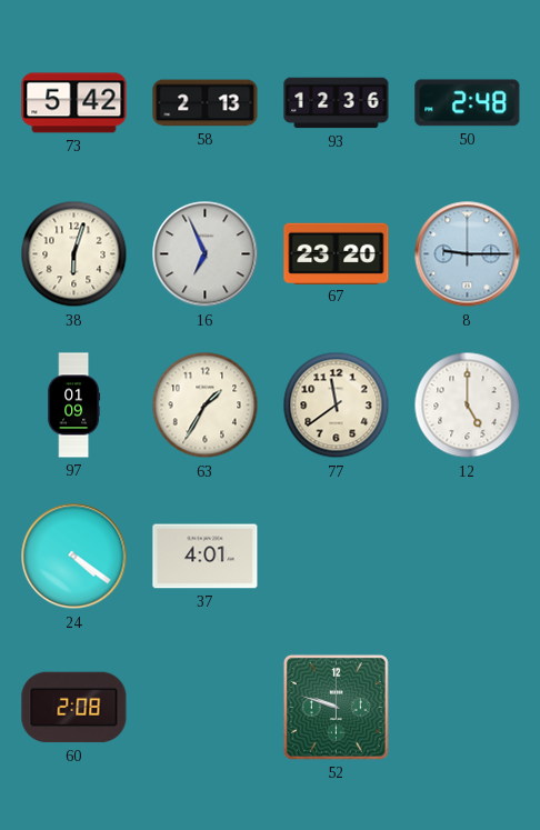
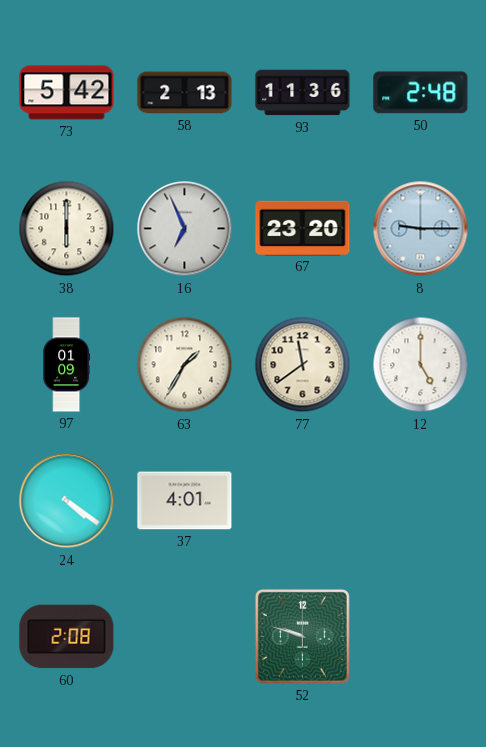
93: 12:36 -> 11:36 (303, 93)
38: 6:03 -> 6:00 (67, 229)
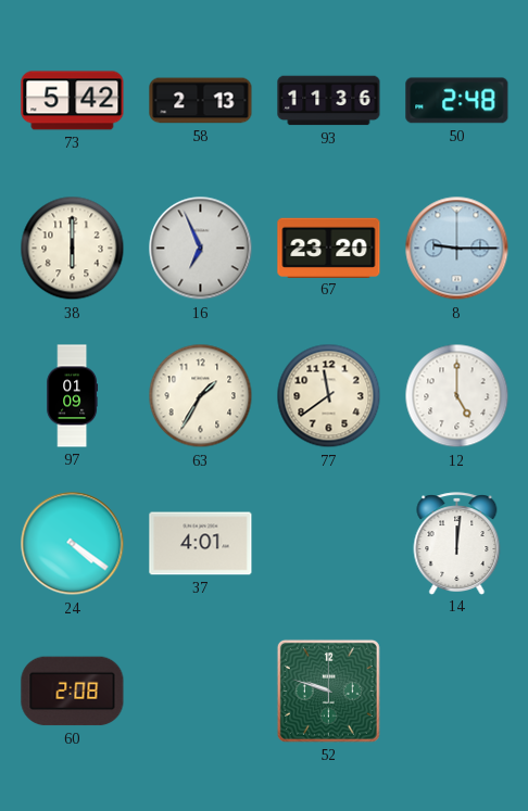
14: none -> 12:01 (457, 543)
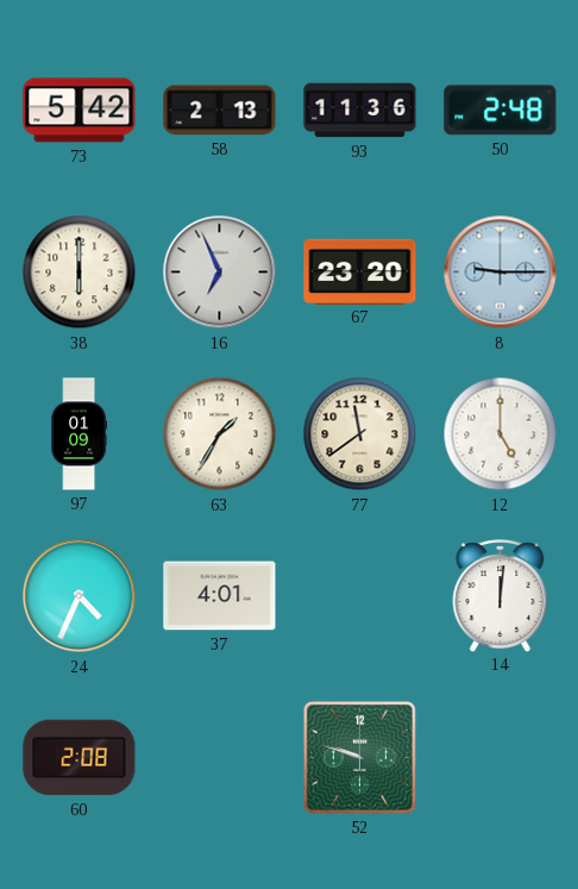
24: 4:21 -> 4:34 (80, 596)
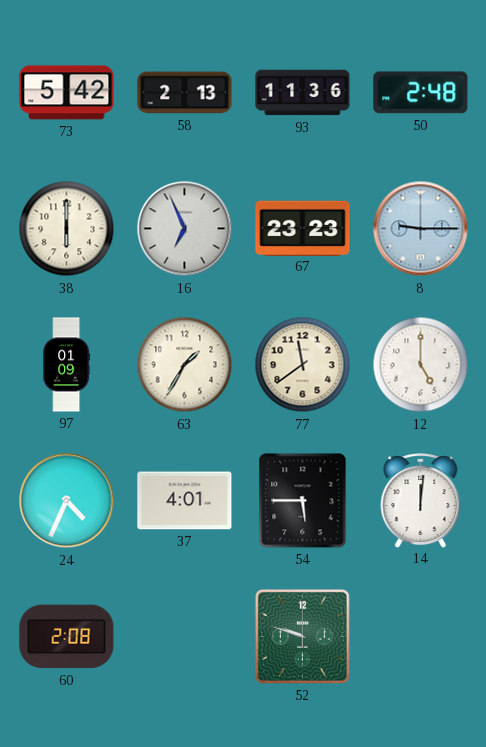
67: 23:20 -> 23:23 (303, 228)
54: none -> 5:45 (303, 501)
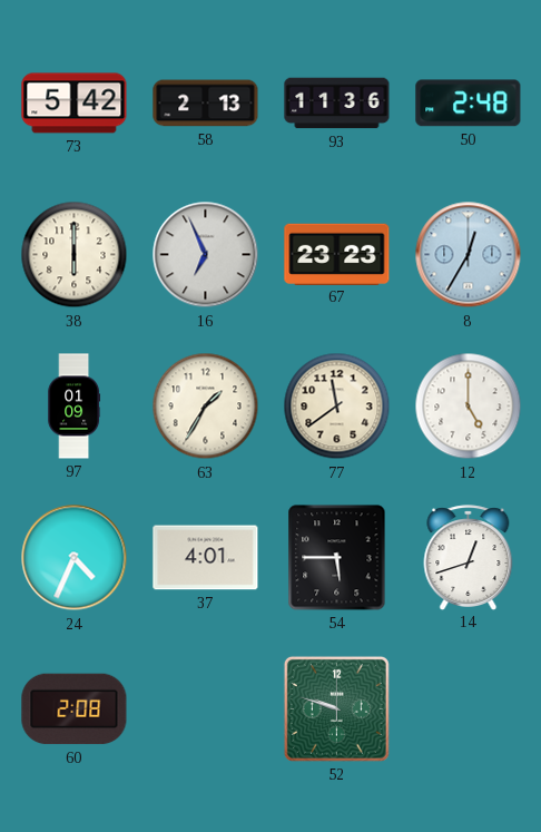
8: 9:15 -> 12:35 (469, 255)
14: 12:01 -> 12:42 (469, 557)
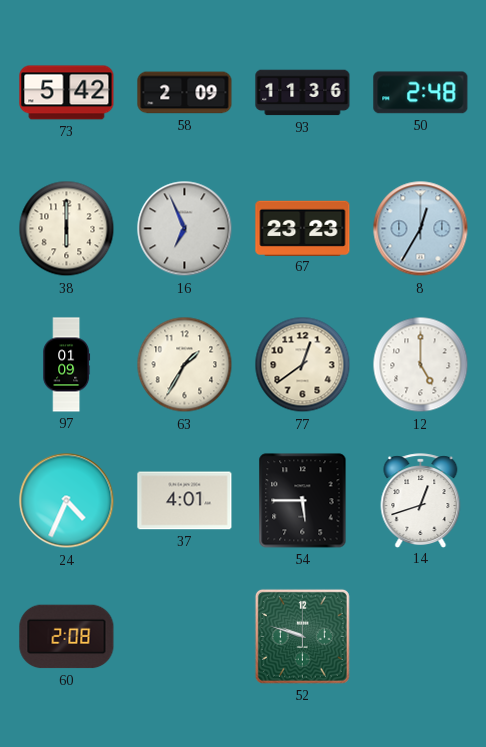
58: 2:13 -> 2:09 (185, 93)
77: 11:39 -> 12:39 (303, 365)
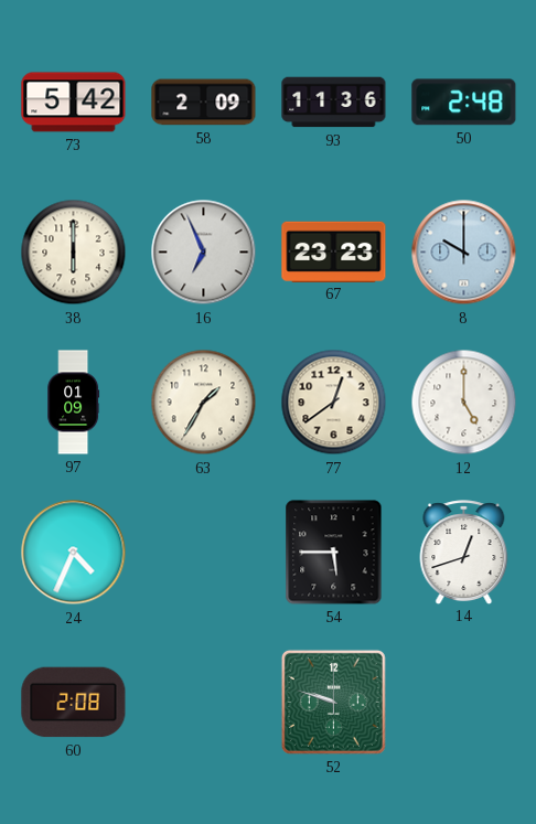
8: 12:35 -> 10:00 (464, 253)
37: 4:01 -> none (185, 501)
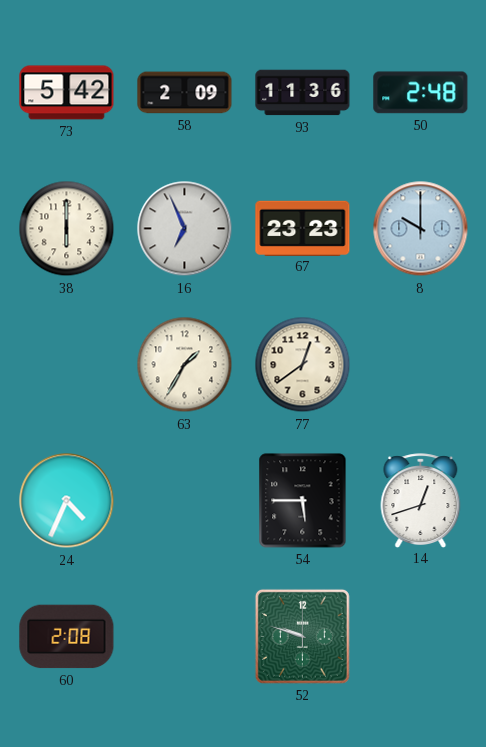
97: 01:09 -> none (74, 403)
12: 5:00 -> none (464, 403)
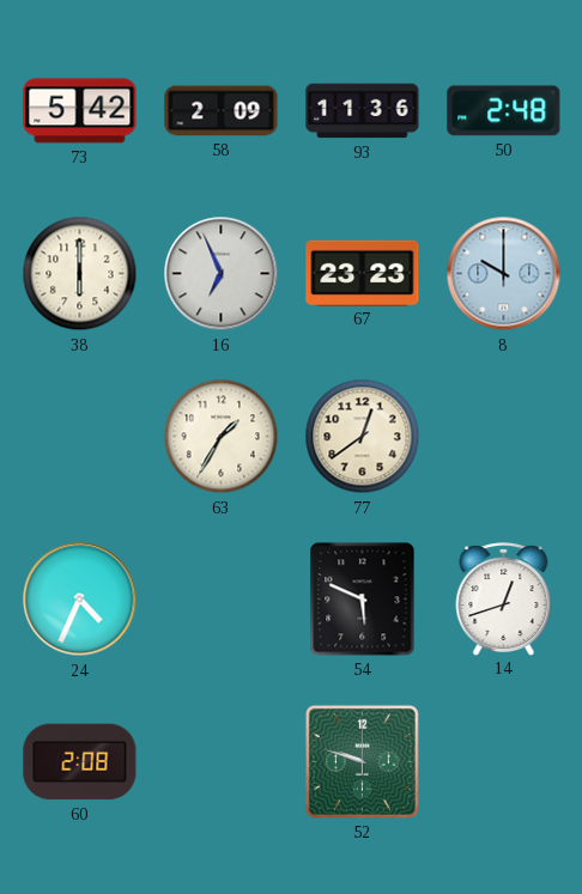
54: 5:45 -> 5:49 (363, 600)
